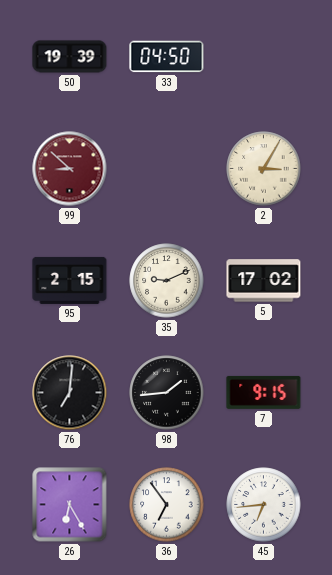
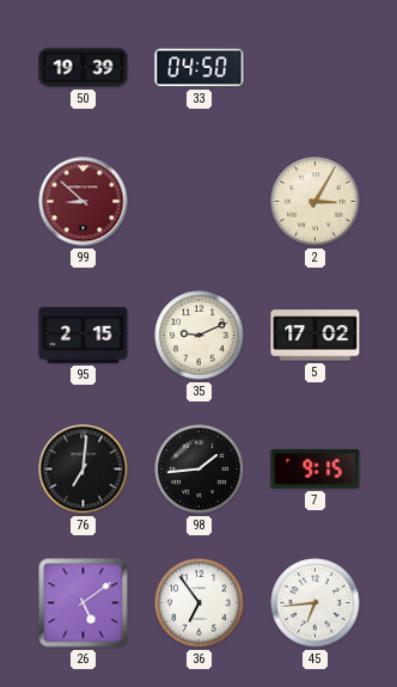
26: 6:25 -> 5:09 (84, 603)
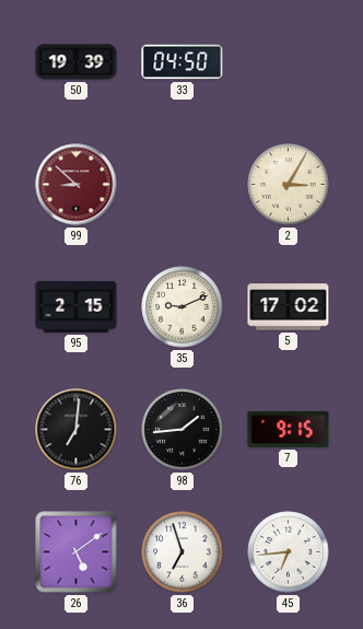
36: 6:54 -> 6:57 (183, 552)
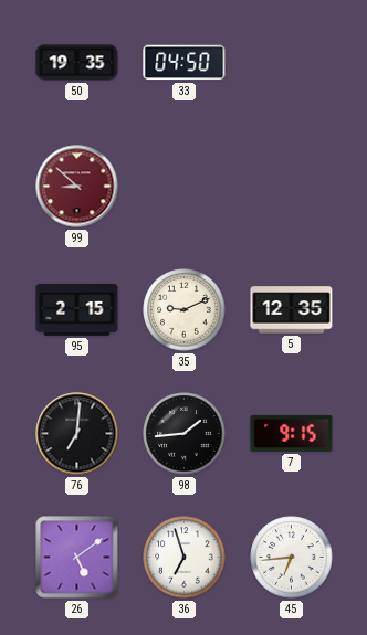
50: 19:39 -> 19:35 (77, 63)
2: 3:05 -> none (289, 185)
5: 17:02 -> 12:35 (292, 310)
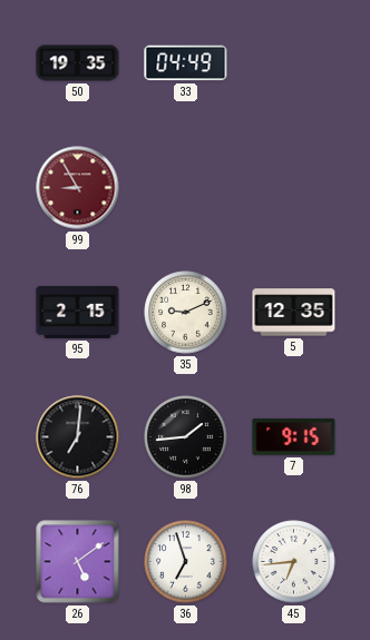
33: 04:50 -> 04:49 (186, 63)
99: 8:52 -> 8:55 (78, 188)
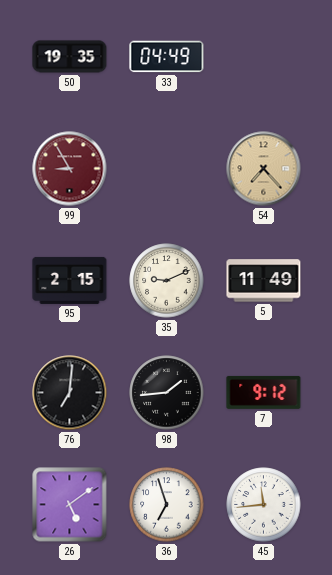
54: none -> 7:23 (264, 169)
5: 12:35 -> 11:49 (264, 281)
7: 9:15 -> 9:12 (264, 392)
45: 6:44 -> 11:44 (264, 505)
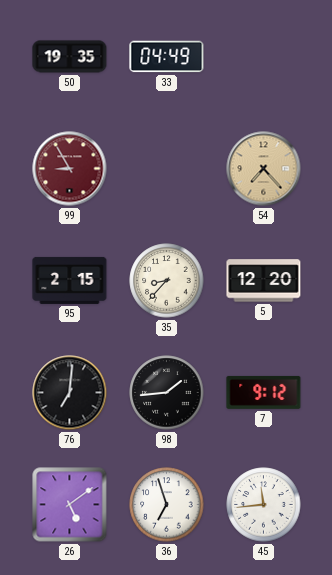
35: 9:11 -> 8:37 (167, 281)
5: 11:49 -> 12:20 (264, 281)
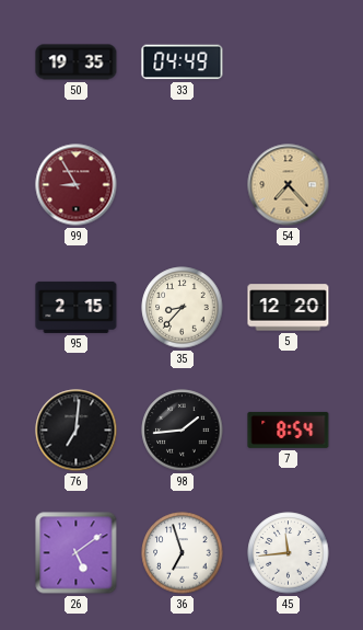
7: 9:12 -> 8:54 (289, 429)
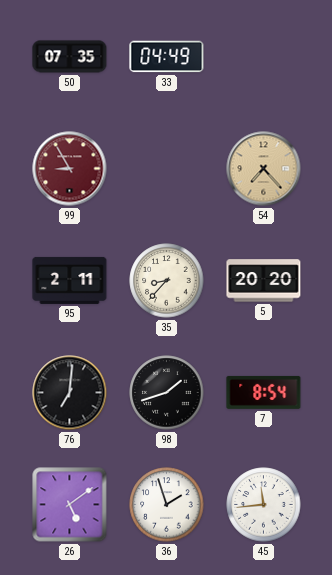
50: 19:35 -> 07:35 (70, 57)
95: 2:15 -> 2:11 (70, 280)
5: 12:20 -> 20:20 (264, 281)
98: 1:44 -> 1:42 (167, 393)
36: 6:57 -> 1:57 (167, 505)
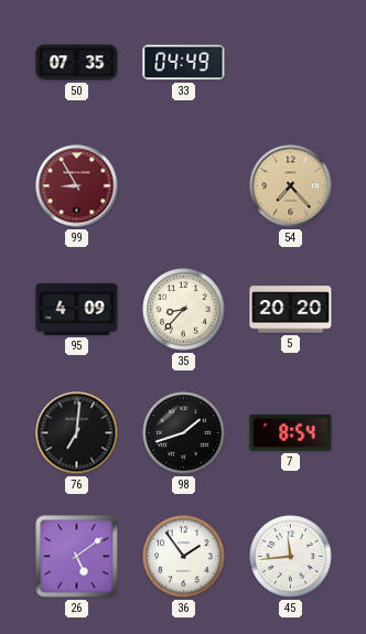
95: 2:11 -> 4:09 (77, 309)
36: 1:57 -> 1:54 (184, 557)
